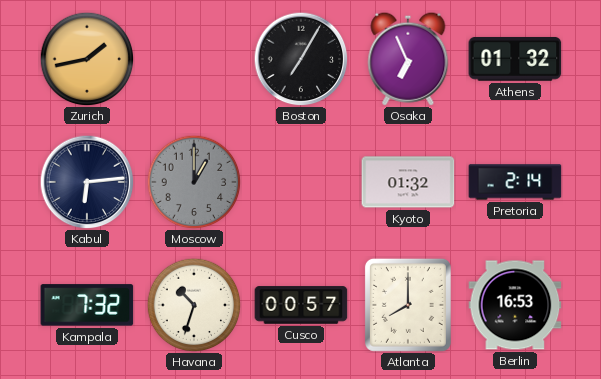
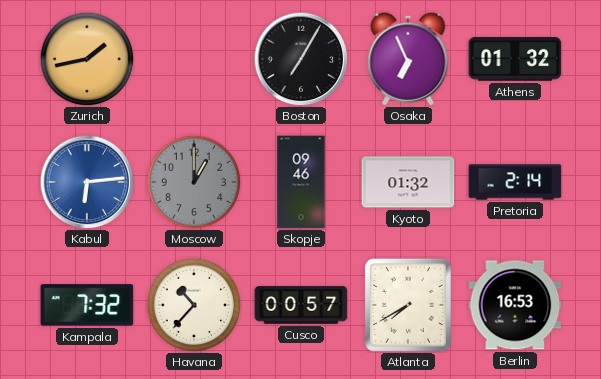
Kabul dial: navy -> blue (87, 182)
Skopje: none -> 09:46 (301, 182)
Havana: 10:33 -> 10:37 (194, 305)
Atlanta: 8:00 -> 7:40 (408, 305)
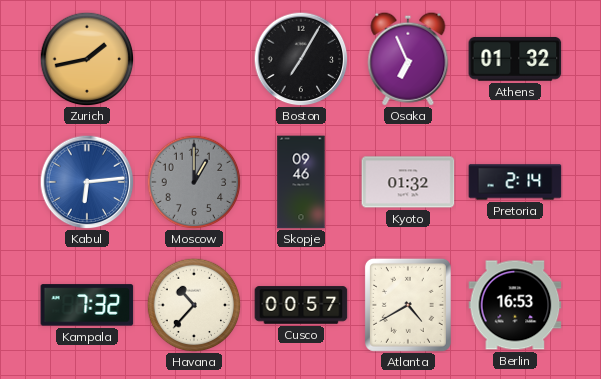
Atlanta: 7:40 -> 4:40 (408, 305)
